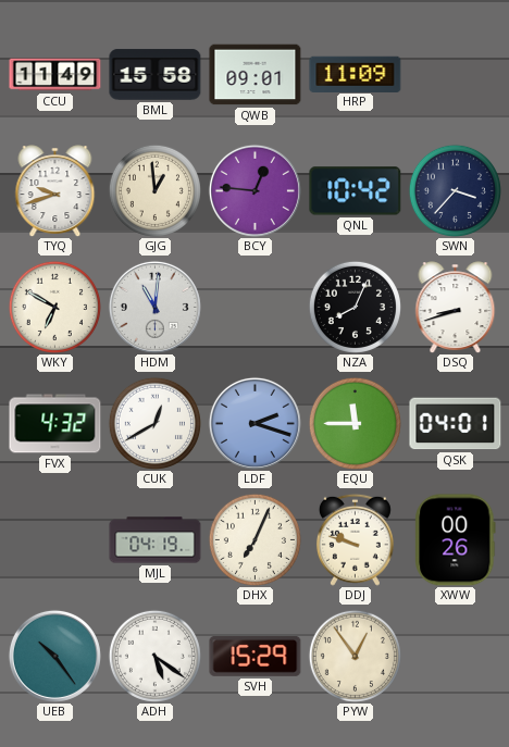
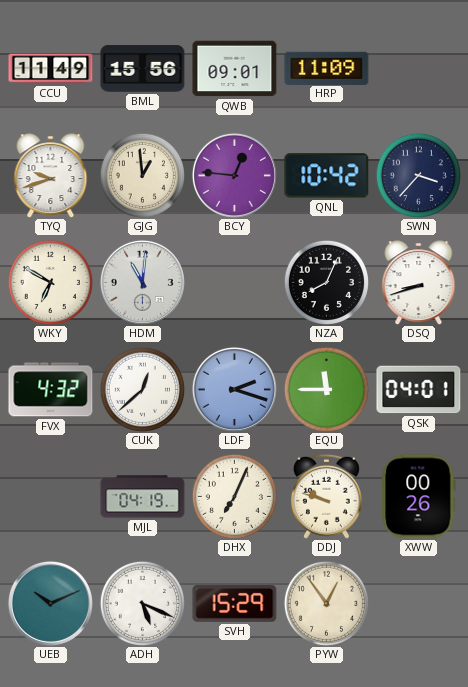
BML: 15:58 -> 15:56 (143, 69)
CUK: 12:40 -> 12:38 (142, 389)
UEB: 10:24 -> 10:11 (50, 603)
ADH: 5:21 -> 5:19 (142, 603)
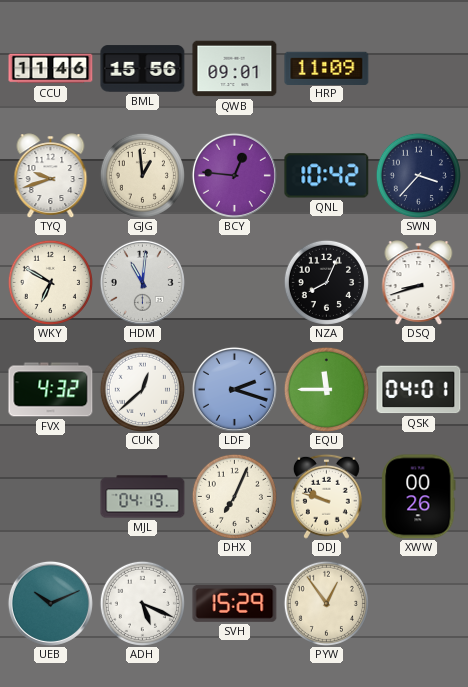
CCU: 11:49 -> 11:46 (51, 69)
